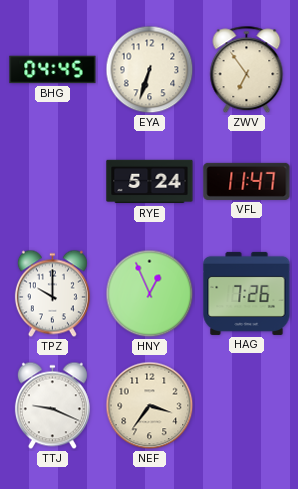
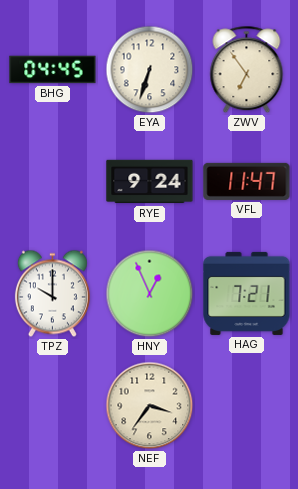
RYE: 5:24 -> 9:24 (150, 182)
HAG: 7:26 -> 7:21 (247, 293)
TTJ: 9:19 -> none (52, 406)
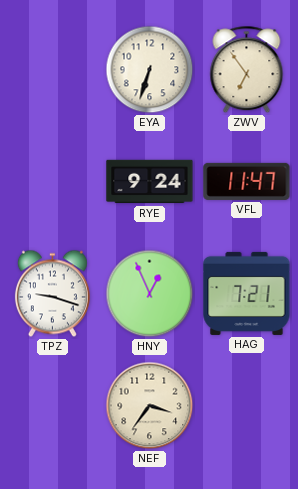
BHG: 04:45 -> none (53, 70)
TPZ: 10:00 -> 9:18 (52, 294)
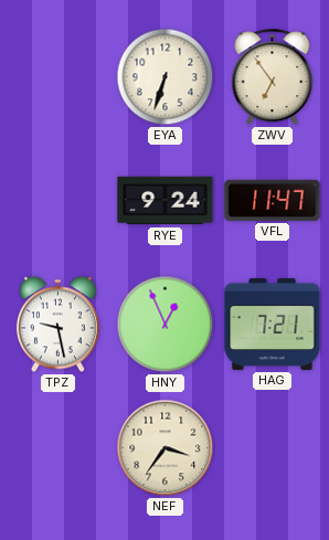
TPZ: 9:18 -> 9:28 (57, 325)
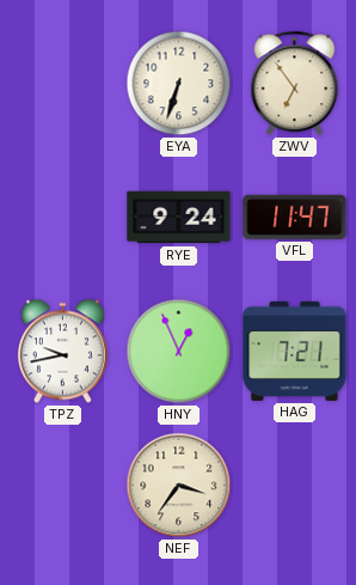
TPZ: 9:28 -> 9:43 (62, 352)
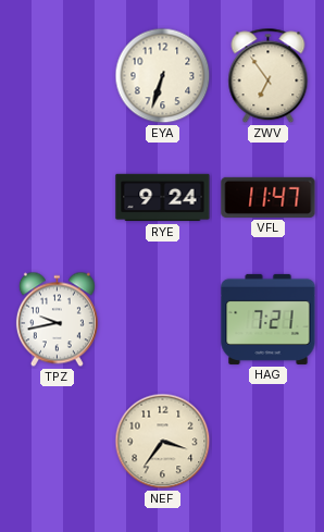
HNY: 12:56 -> none (179, 352)
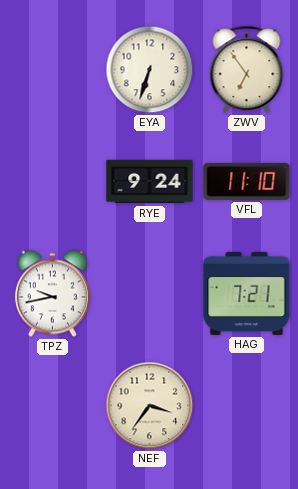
VFL: 11:47 -> 11:10 (247, 181)
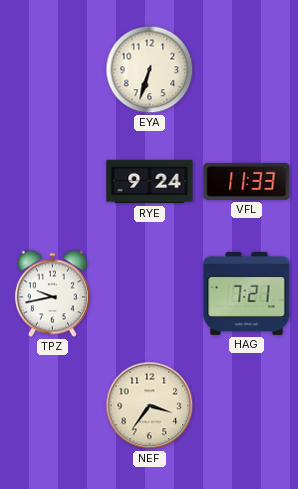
ZWV: 6:54 -> none (247, 70)
VFL: 11:10 -> 11:33 (247, 181)
